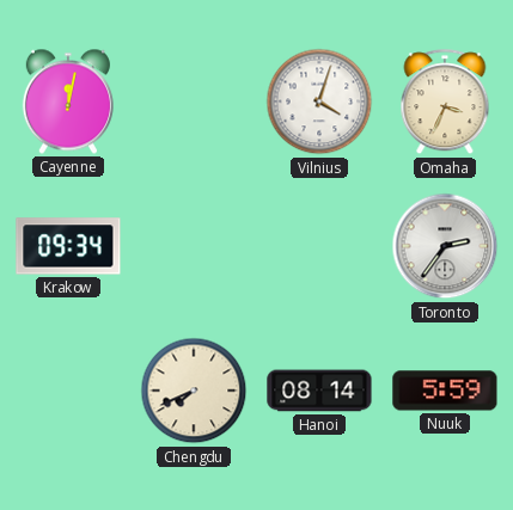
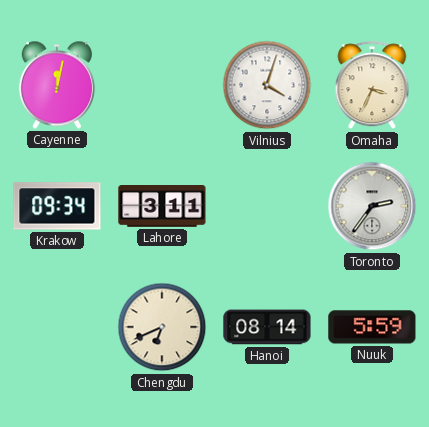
Lahore: none -> 3:11 (162, 207)
Chengdu: 7:41 -> 6:41 (162, 327)
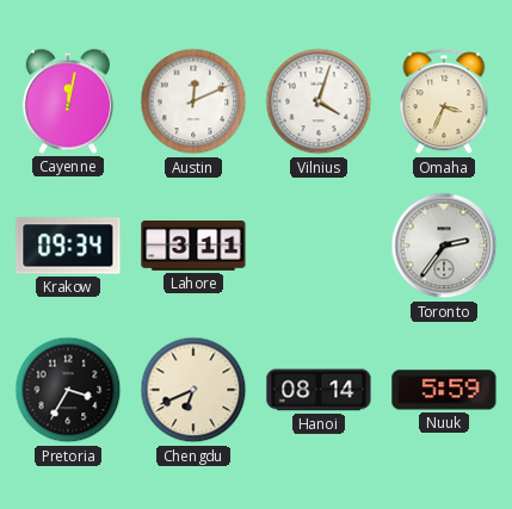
Austin: none -> 12:11 (193, 101)
Pretoria: none -> 3:35 (68, 390)
